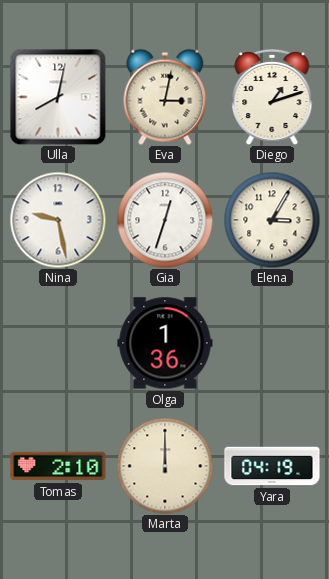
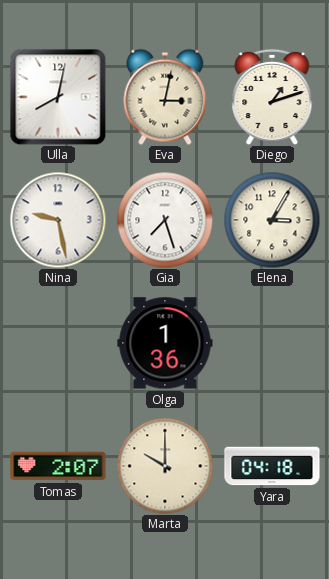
Gia: 12:33 -> 7:27 (165, 220)
Tomas: 2:10 -> 2:07 (58, 466)
Marta: 12:00 -> 10:00 (165, 466)
Yara: 04:19 -> 04:18 (272, 466)
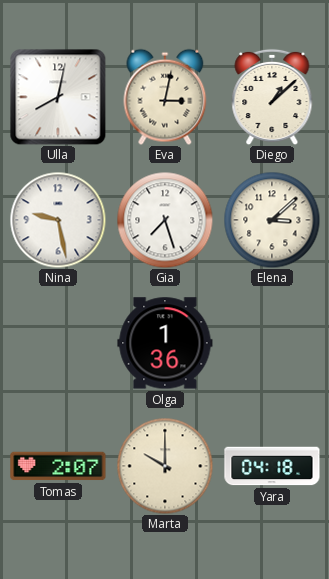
Diego: 1:12 -> 1:08 (272, 97)
Elena: 3:05 -> 3:08 (272, 220)
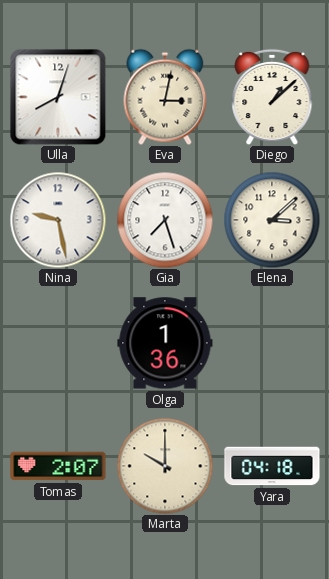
Ulla: 8:02 -> 8:03 (58, 97)
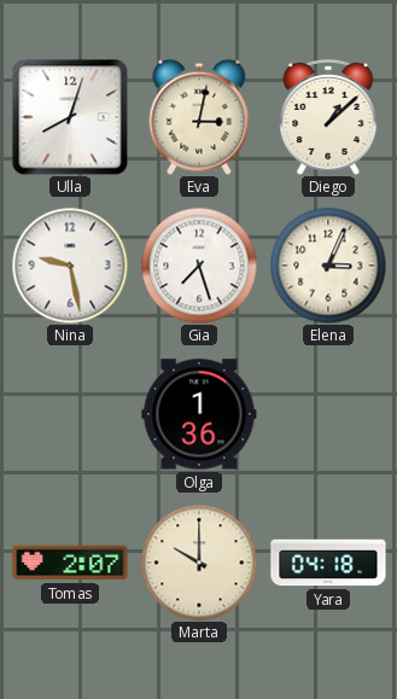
Elena: 3:08 -> 3:04 (328, 266)
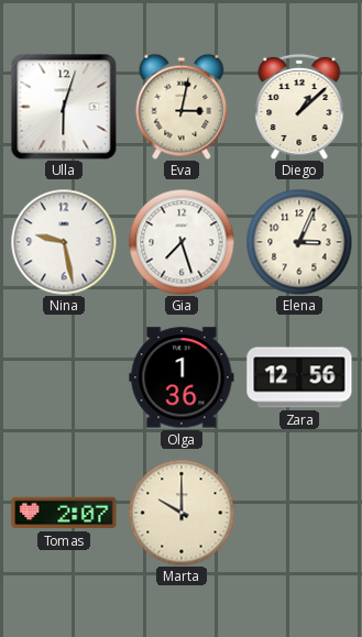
Ulla: 8:03 -> 6:03 (64, 107)
Zara: none -> 12:56 (299, 377)
Yara: 04:18 -> none (328, 563)
